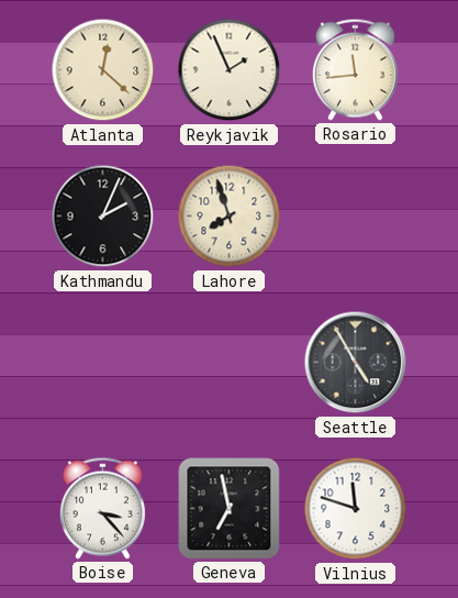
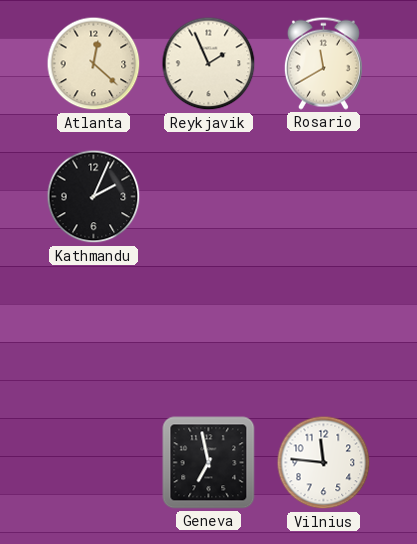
Rosario: 11:44 -> 11:40 (323, 63)
Lahore: 7:57 -> none (230, 217)
Seattle: 4:55 -> none (356, 363)
Boise: 3:23 -> none (102, 508)
Vilnius: 11:48 -> 11:46 (324, 463)
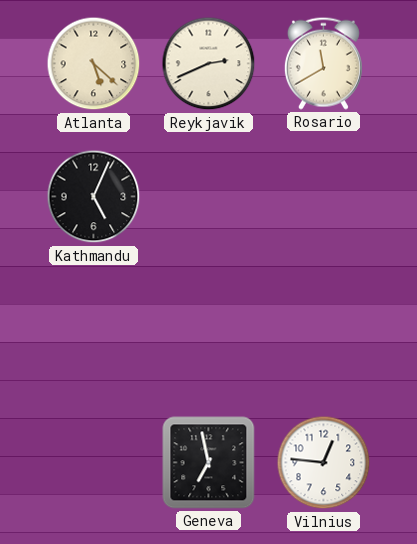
Atlanta: 12:22 -> 5:22 (94, 64)
Reykjavik: 1:56 -> 2:41 (209, 64)
Kathmandu: 2:04 -> 5:04 (94, 197)
Vilnius: 11:46 -> 12:46 (324, 463)
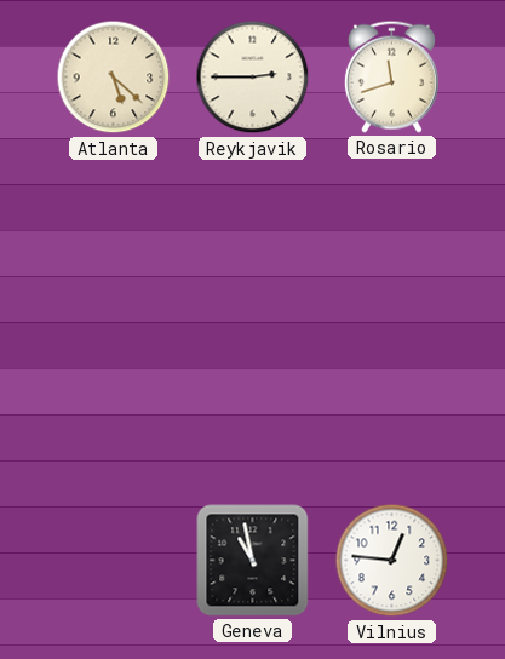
Reykjavik: 2:41 -> 2:45 (253, 78)
Rosario: 11:40 -> 11:42 (391, 76)
Kathmandu: 5:04 -> none (94, 197)
Geneva: 6:58 -> 10:58 (253, 561)
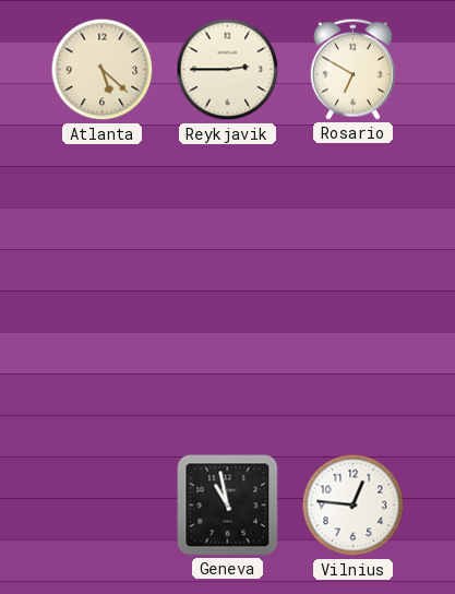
Rosario: 11:42 -> 6:50 (352, 69)
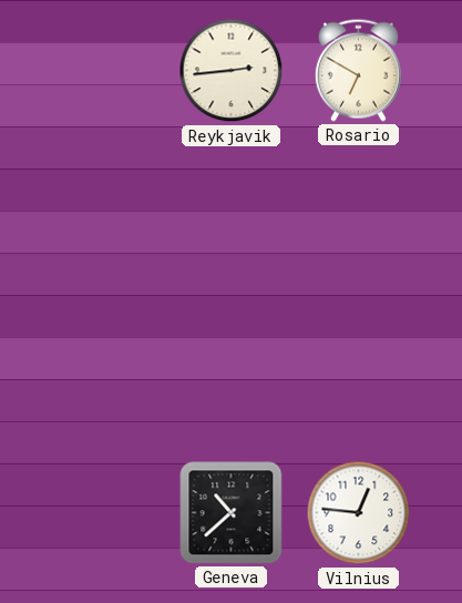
Atlanta: 5:22 -> none (103, 70)
Reykjavik: 2:45 -> 2:44 (232, 71)
Geneva: 10:58 -> 10:38 (232, 513)
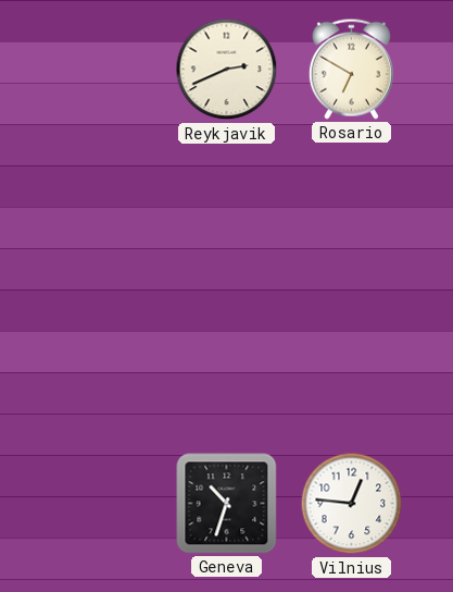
Reykjavik: 2:44 -> 2:41 (227, 70)
Geneva: 10:38 -> 10:33 (227, 504)
